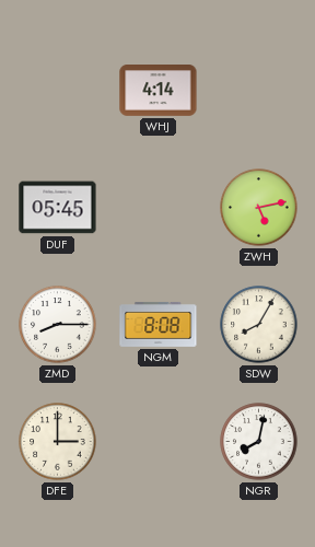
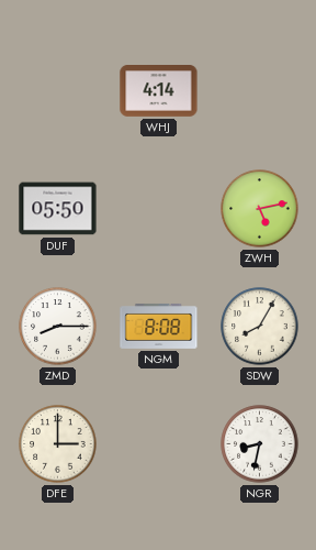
DUF: 05:45 -> 05:50 (58, 209)
NGR: 8:02 -> 8:32 (260, 444)
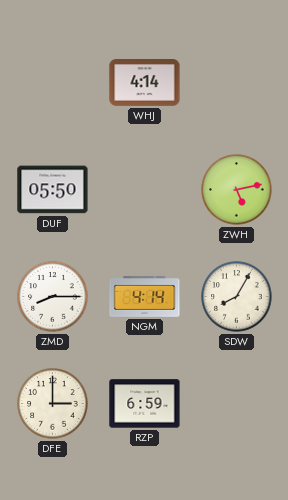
NGM: 8:08 -> 4:14 (145, 296)
RZP: none -> 6:59 (145, 404)
NGR: 8:32 -> none (260, 444)
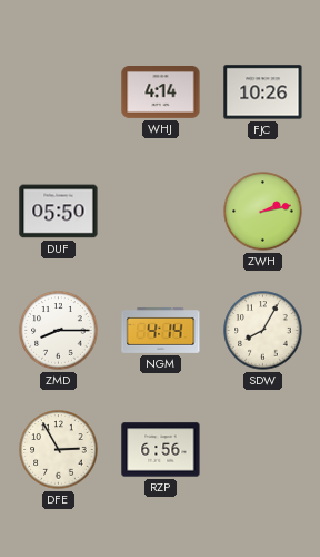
FJC: none -> 10:26 (263, 92)
ZWH: 5:13 -> 2:13 (263, 212)
DFE: 3:00 -> 2:55 (59, 450)
RZP: 6:59 -> 6:56 (161, 450)
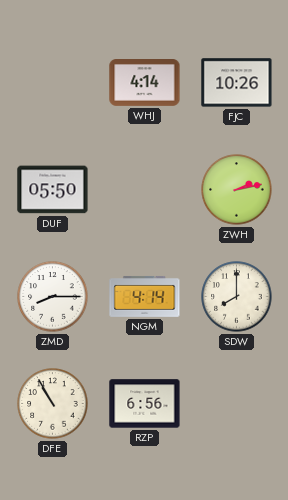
SDW: 8:05 -> 8:00 (237, 297)
DFE: 2:55 -> 10:55 (53, 404)
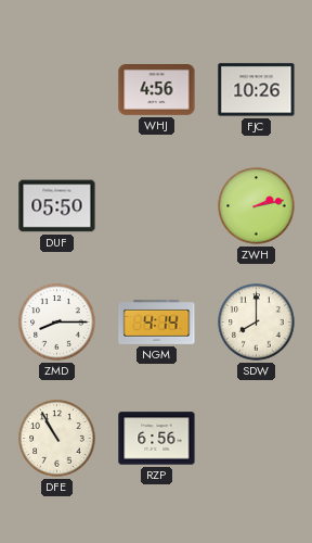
WHJ: 4:14 -> 4:56 (157, 90)
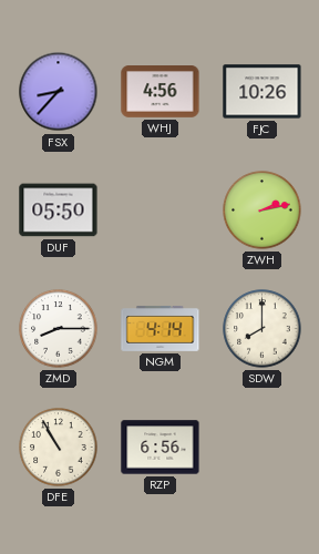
FSX: none -> 8:37 (59, 92)
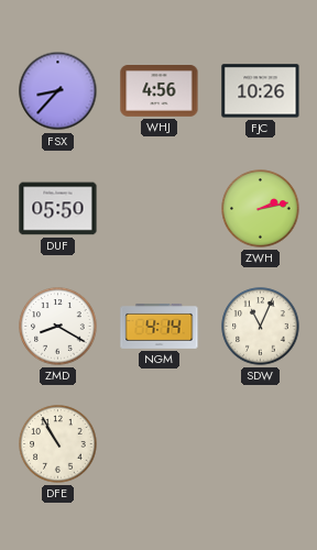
ZMD: 8:15 -> 8:20 (58, 327)
SDW: 8:00 -> 11:04 (261, 327)
RZP: 6:56 -> none (161, 448)
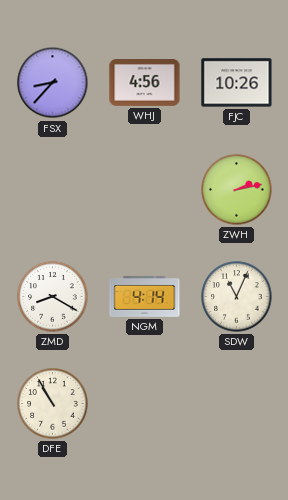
DUF: 05:50 -> none (58, 209)
